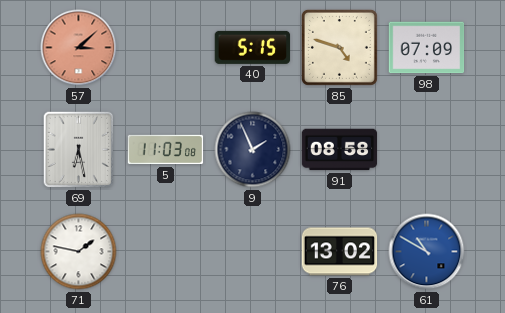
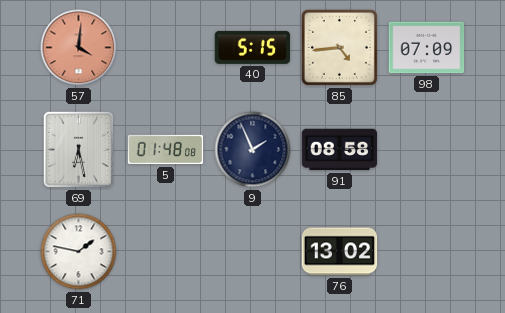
57: 3:08 -> 4:01 (79, 48)
85: 4:48 -> 4:44 (339, 47)
5: 11:03 -> 01:48 (166, 150)
61: 10:50 -> none (427, 252)
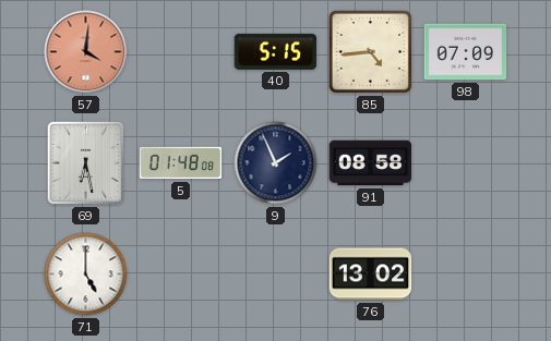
71: 1:47 -> 5:00 (86, 275)
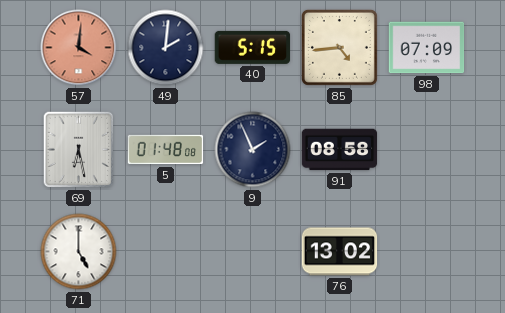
49: none -> 2:01 (166, 48)
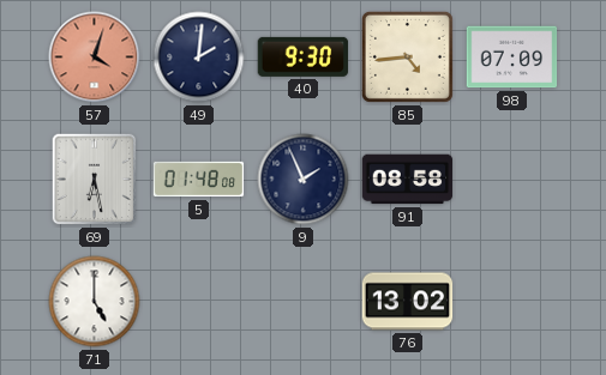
57: 4:01 -> 4:03 (95, 58)
40: 5:15 -> 9:30 (304, 56)
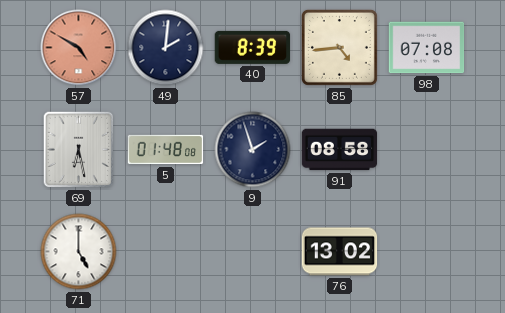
57: 4:03 -> 4:50 (79, 48)
40: 9:30 -> 8:39 (253, 47)
98: 07:09 -> 07:08 (427, 48)
9: 1:56 -> 1:57 (253, 150)
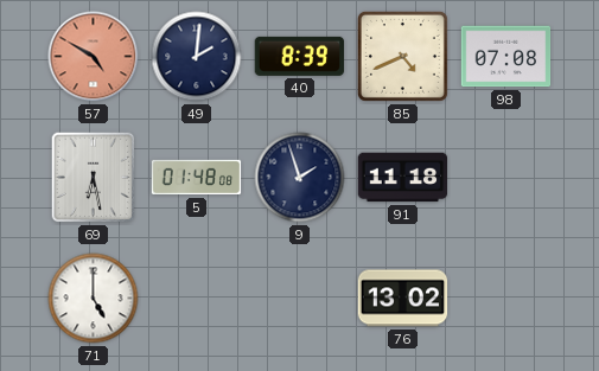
85: 4:44 -> 4:41 (402, 56)
91: 08:58 -> 11:18 (403, 178)
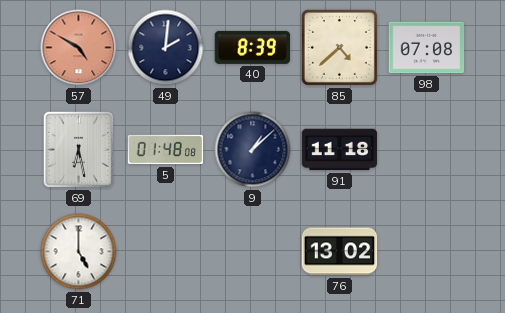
85: 4:41 -> 4:38 (339, 47)
9: 1:57 -> 1:08 (253, 150)
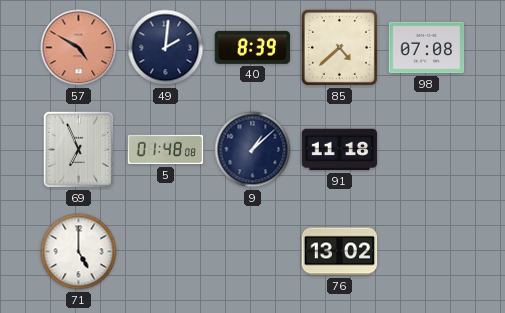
69: 6:28 -> 6:56 (79, 150)
